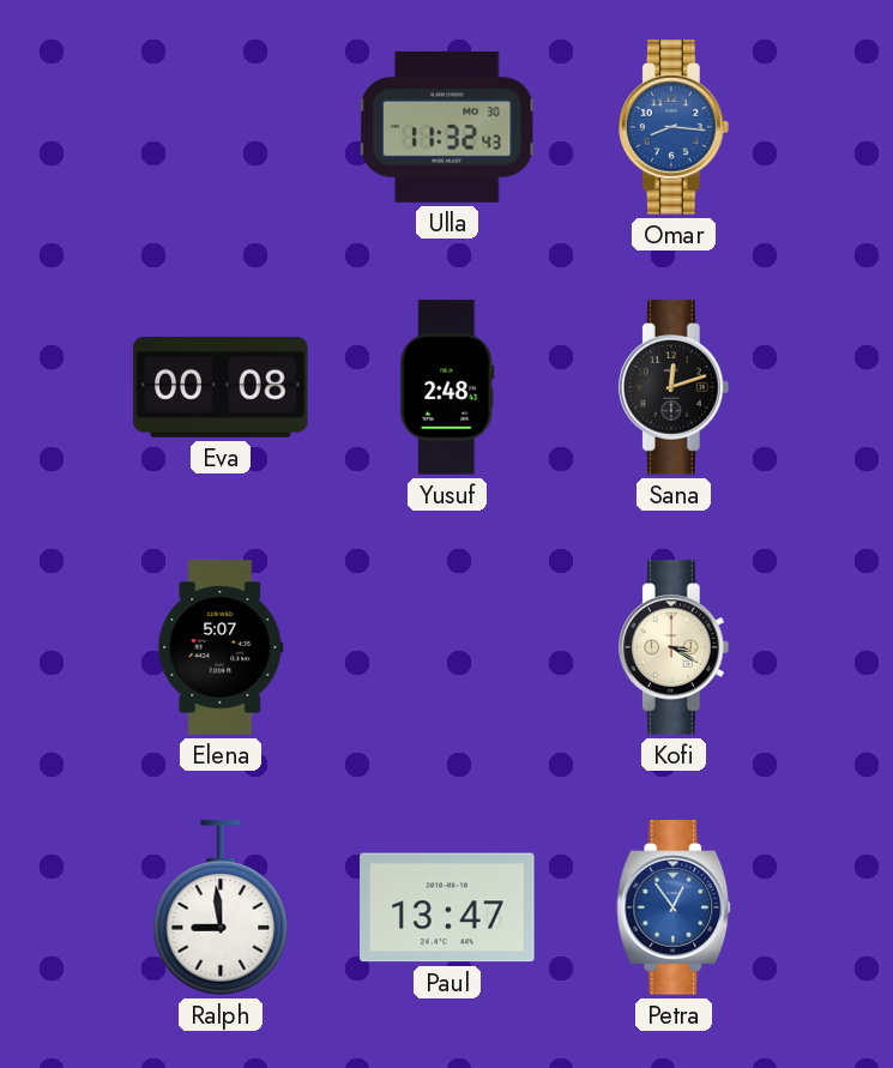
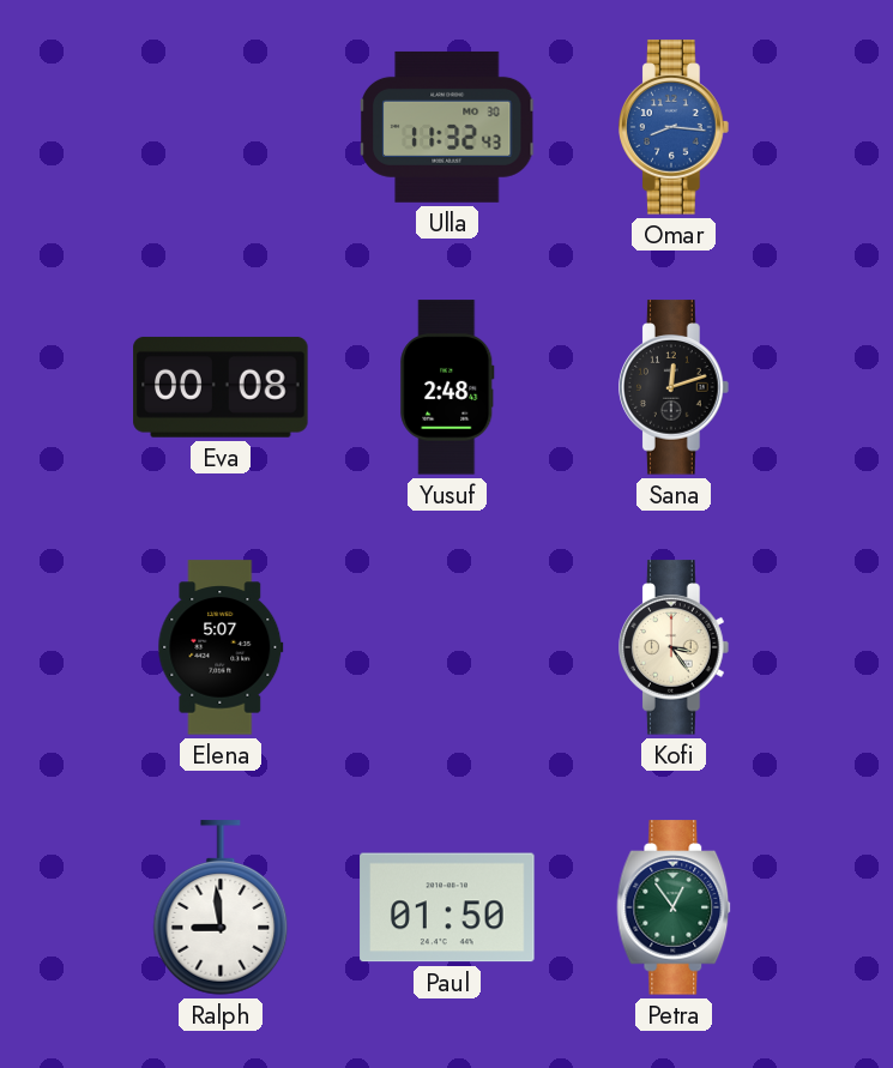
Kofi: 3:20 -> 3:24 (675, 647)
Paul: 13:47 -> 01:50 (447, 907)
Petra dial: blue -> green (674, 907)
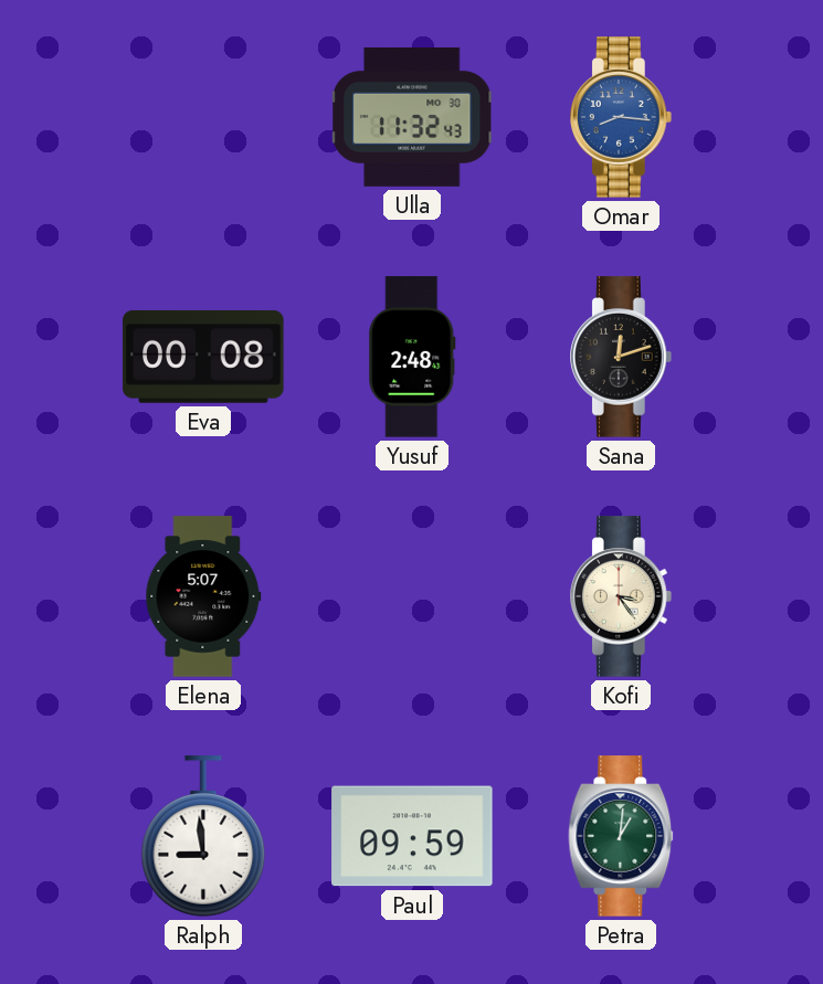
Paul: 01:50 -> 09:59 (412, 836)
Petra: 12:54 -> 1:01 (621, 836)
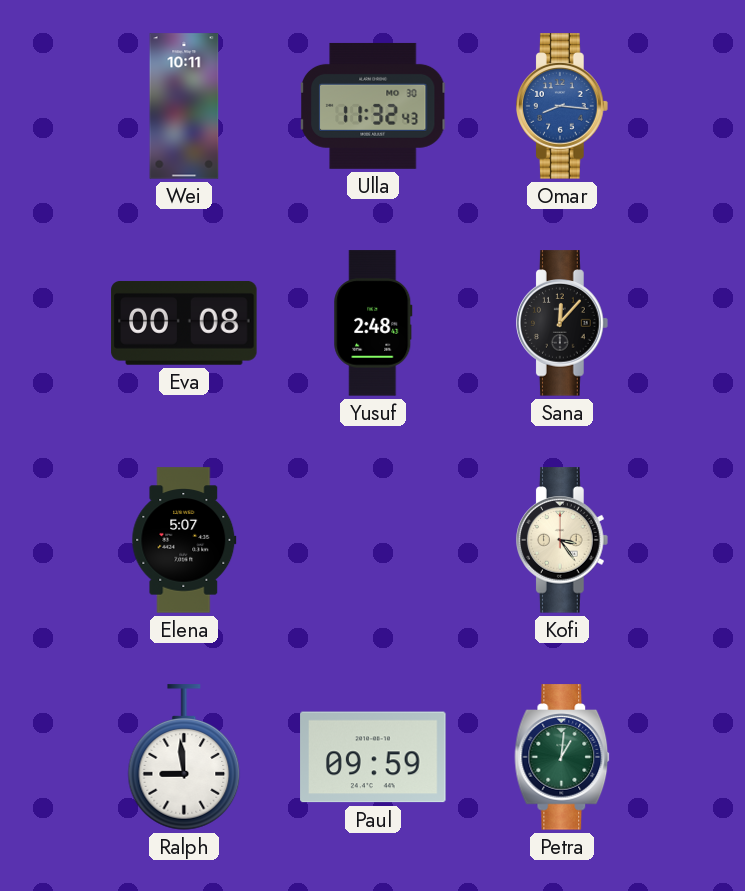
Wei: none -> 10:11 (184, 106)
Sana: 12:12 -> 12:07 (563, 323)
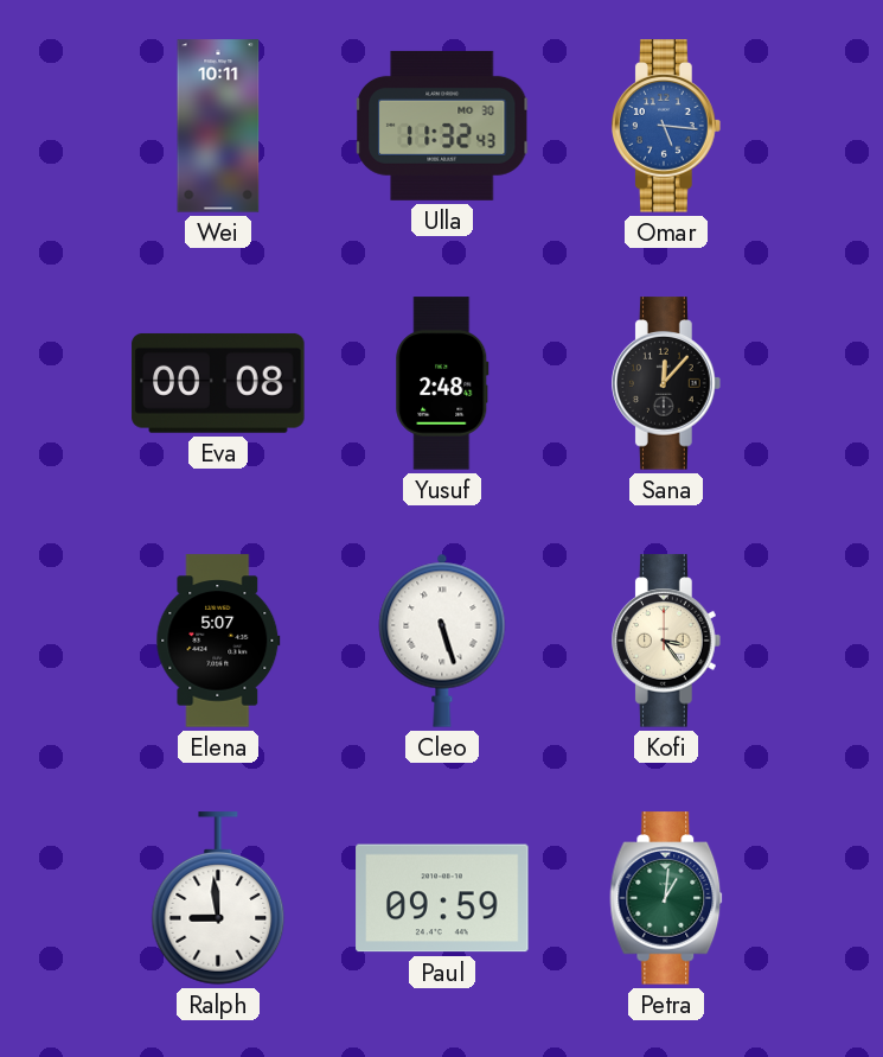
Omar: 8:16 -> 5:16 (667, 126)
Cleo: none -> 5:27 (442, 641)
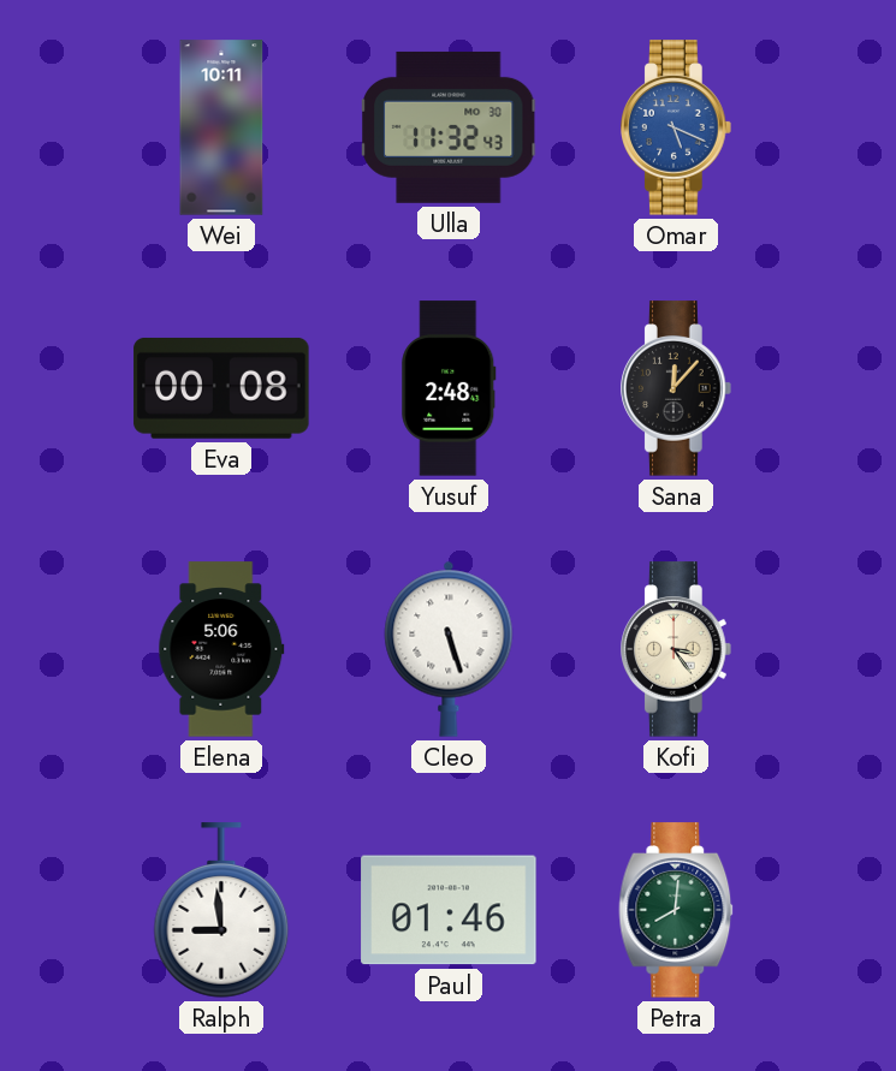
Omar: 5:16 -> 5:19 (677, 127)
Elena: 5:07 -> 5:06 (221, 649)
Paul: 09:59 -> 01:46 (449, 910)
Petra: 1:01 -> 8:01 (676, 910)
